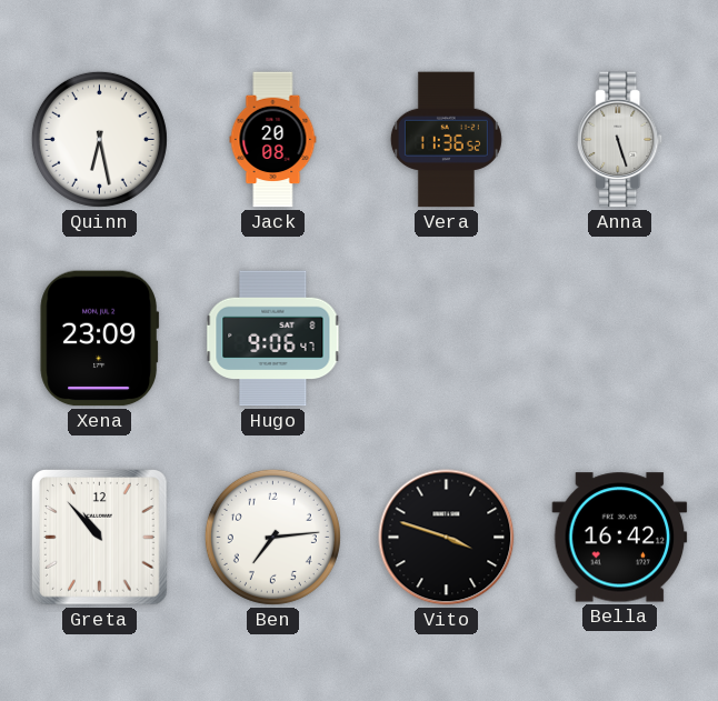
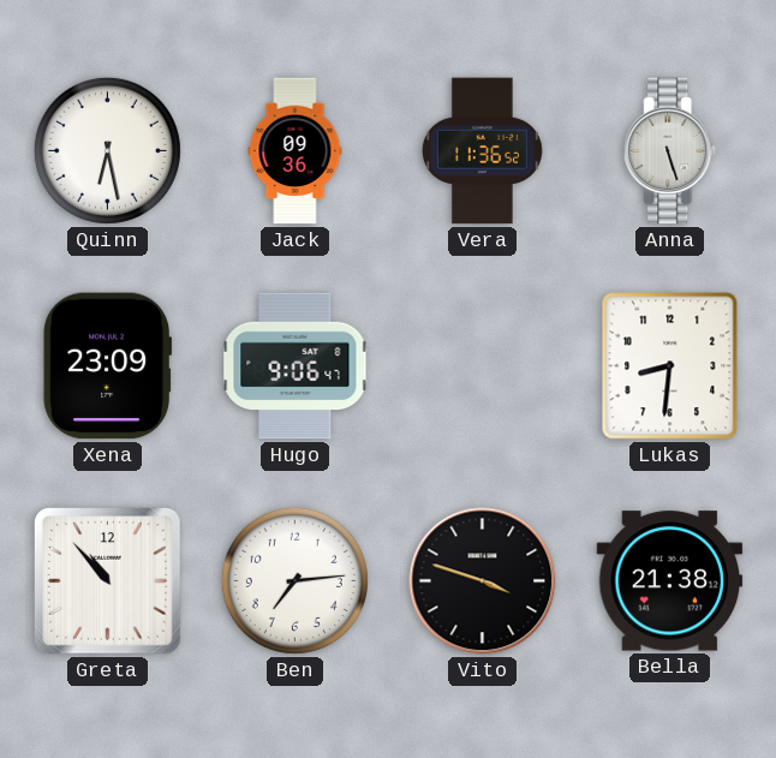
Jack: 20:08 -> 09:36 (296, 151)
Lukas: none -> 8:31 (670, 366)
Bella: 16:42 -> 21:38 (670, 581)
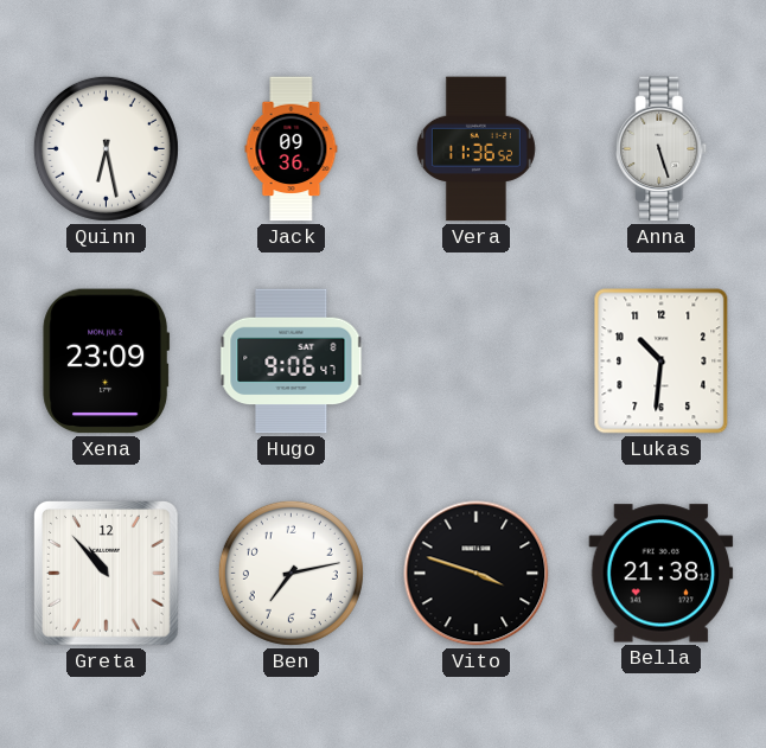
Lukas: 8:31 -> 10:31 (662, 362)
Ben: 7:14 -> 7:13 (291, 573)
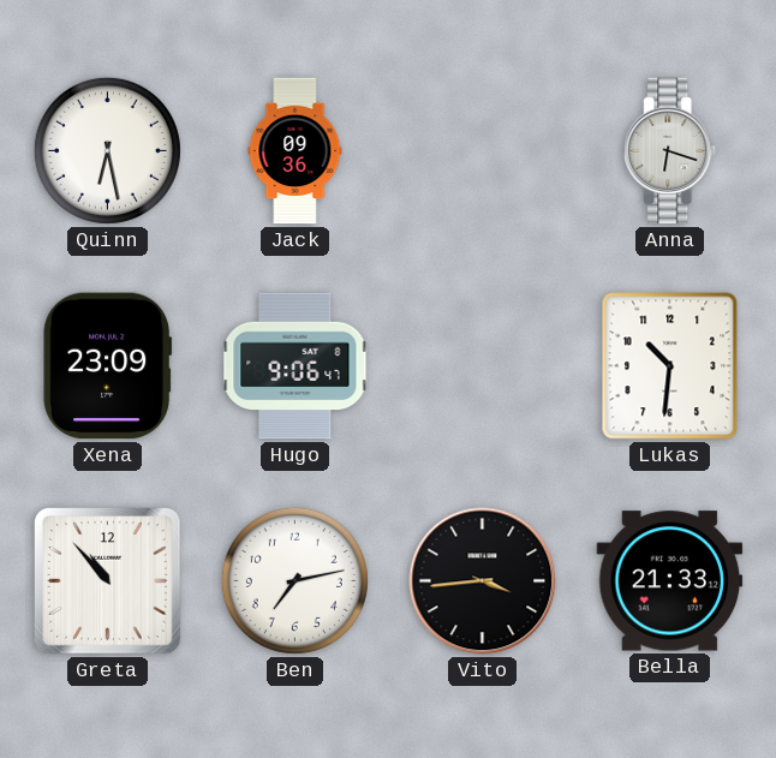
Vera: 11:36 -> none (475, 149)
Anna: 5:27 -> 6:18 (670, 151)
Vito: 3:48 -> 3:44 (483, 581)
Bella: 21:38 -> 21:33 (670, 581)
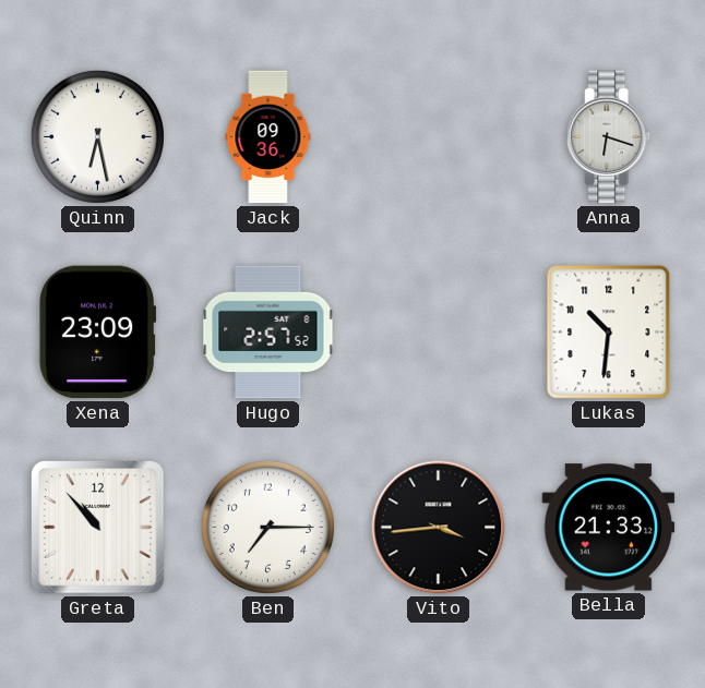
Hugo: 9:06 -> 2:57 (268, 333)
Ben: 7:13 -> 7:15 (267, 527)
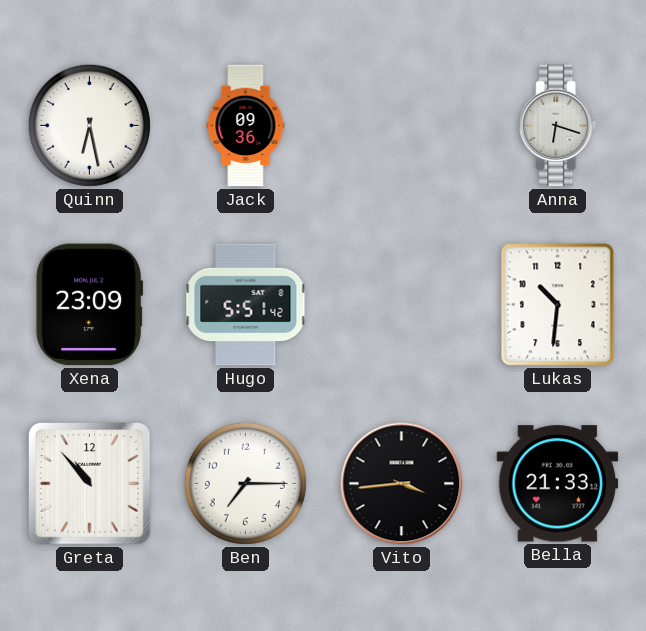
Hugo: 2:57 -> 5:51 (246, 305)
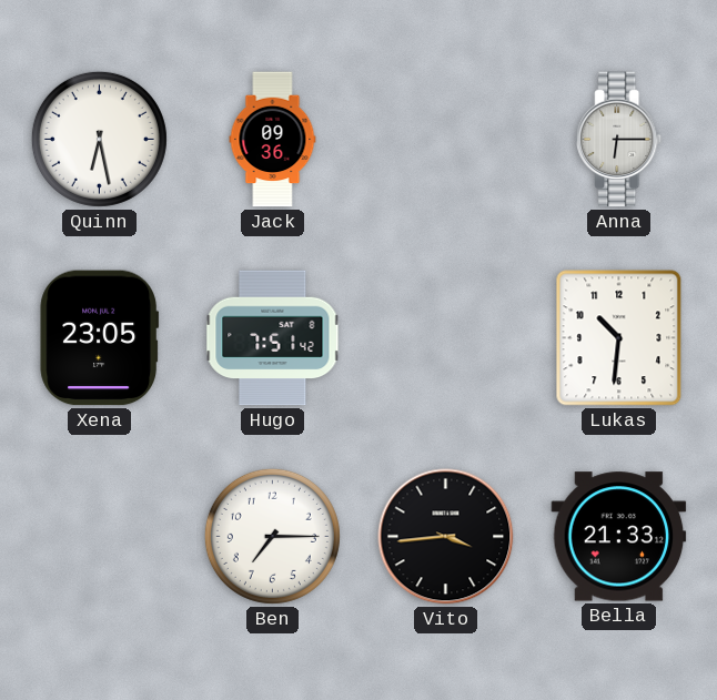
Anna: 6:18 -> 6:15 (619, 140)
Xena: 23:09 -> 23:05 (100, 338)
Hugo: 5:51 -> 7:51 (273, 338)
Greta: 10:53 -> none (90, 484)
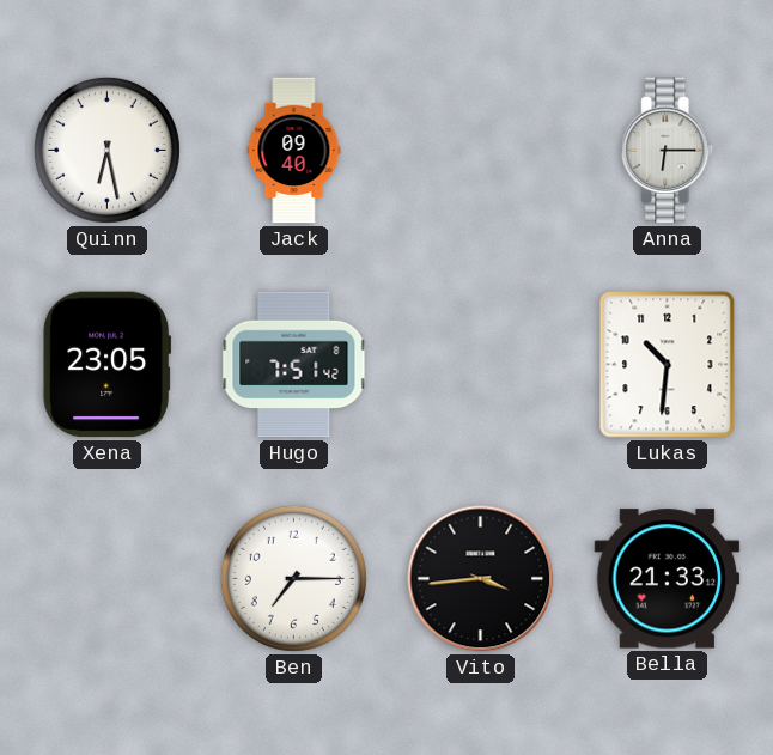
Jack: 09:36 -> 09:40 (294, 151)
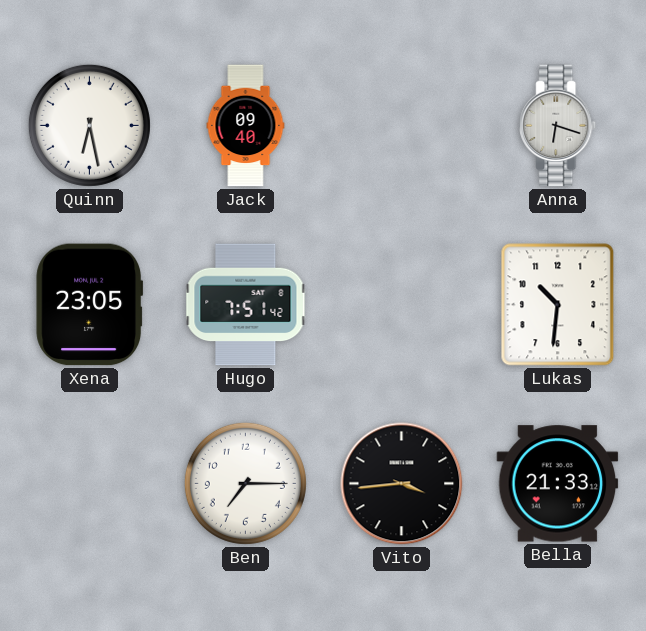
Anna: 6:15 -> 6:18 (558, 126)
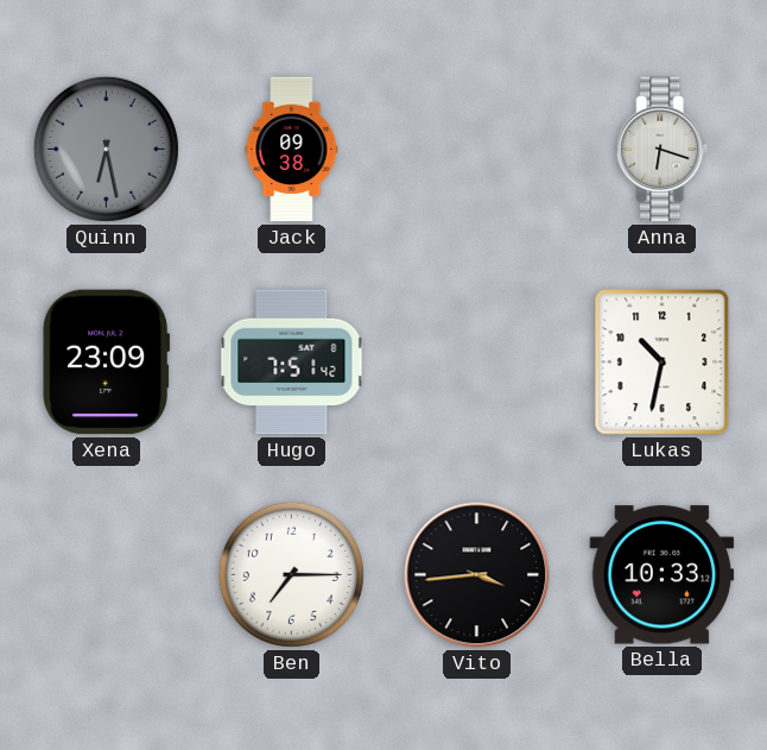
Quinn dial: white -> grey (106, 149)
Jack: 09:40 -> 09:38 (292, 150)
Xena: 23:05 -> 23:09 (107, 363)
Lukas: 10:31 -> 10:32 (663, 363)
Bella: 21:33 -> 10:33 (663, 575)
